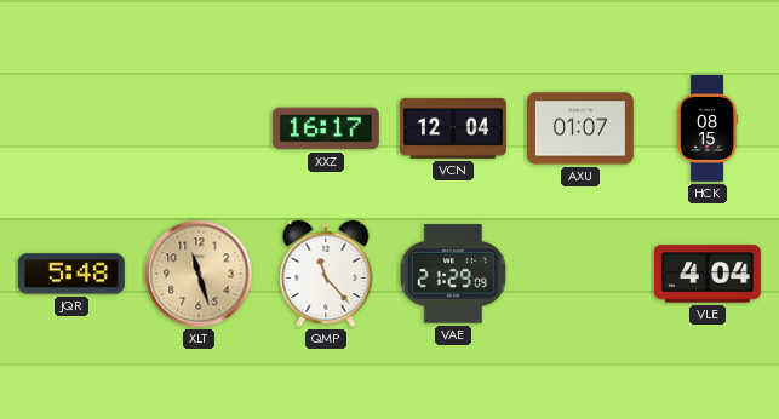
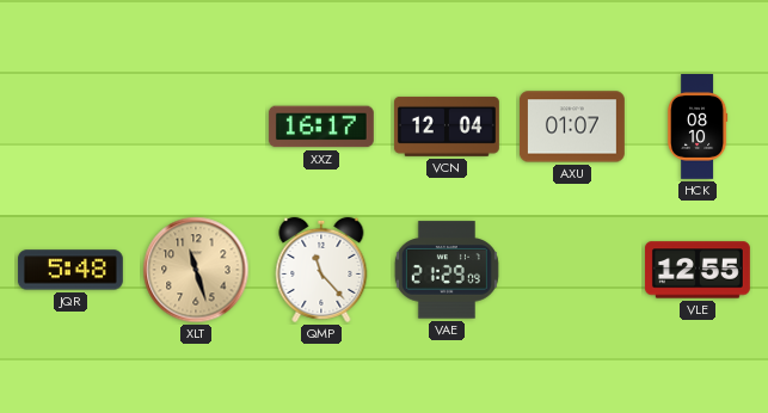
HCK: 08:15 -> 08:10 (698, 128)
VLE: 4:04 -> 12:55 (698, 270)
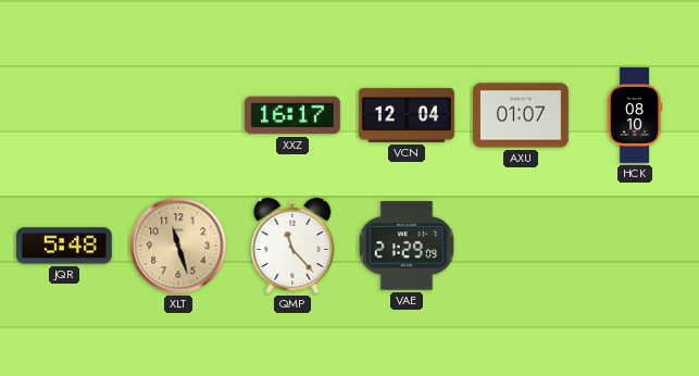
VLE: 12:55 -> none (698, 270)
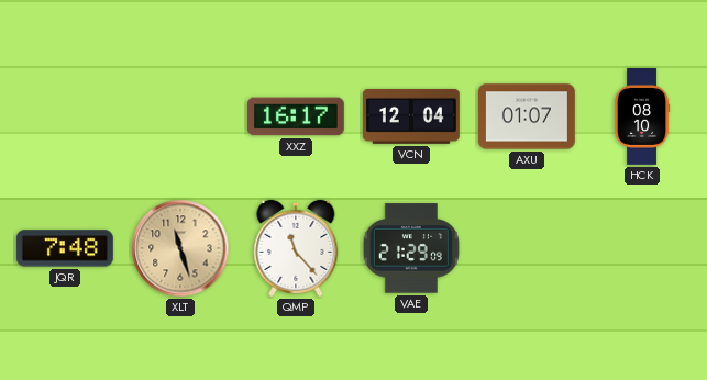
JQR: 5:48 -> 7:48 (65, 248)
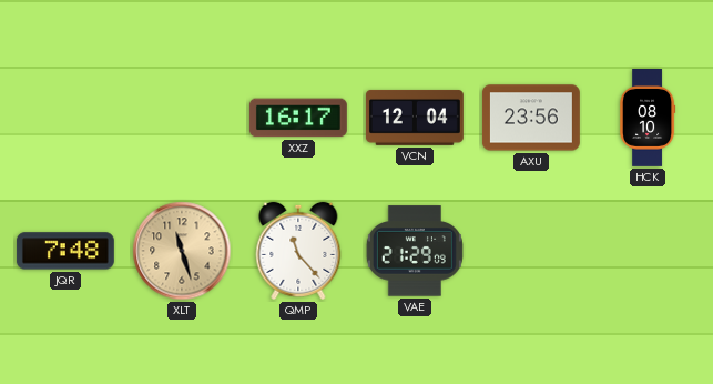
AXU: 01:07 -> 23:56 (531, 118)
